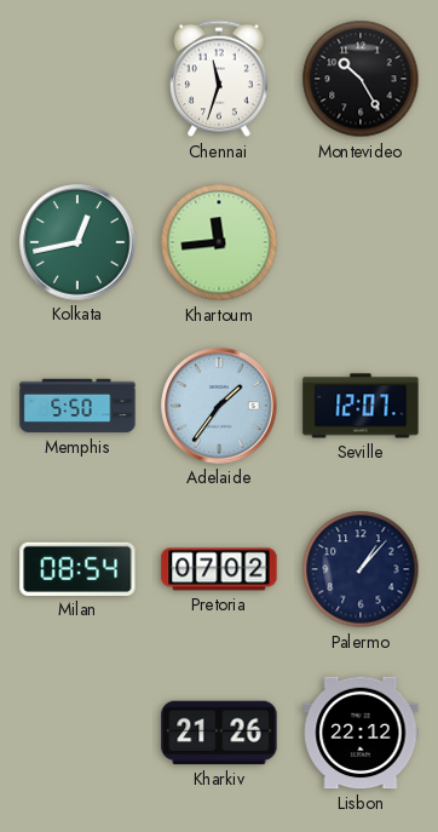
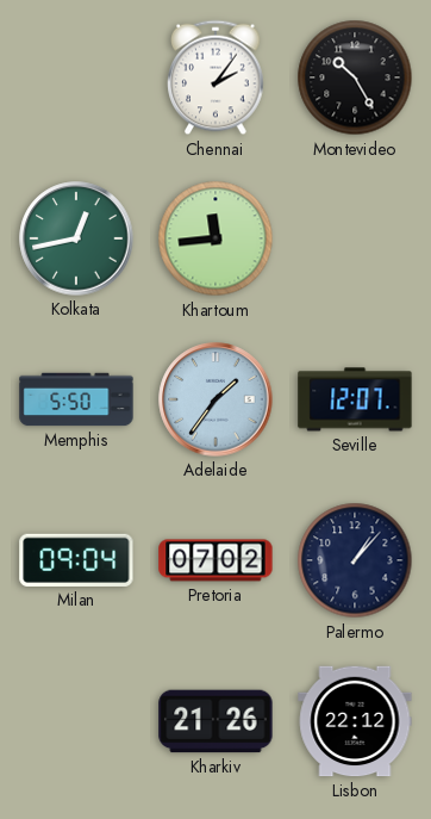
Chennai: 11:33 -> 2:06 (215, 77)
Milan: 08:54 -> 09:04 (76, 560)
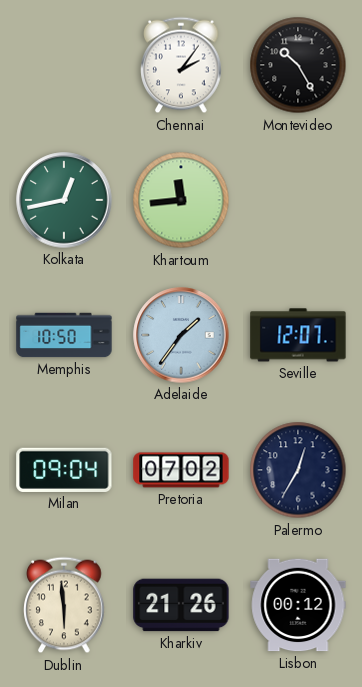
Memphis: 5:50 -> 10:50 (64, 335)
Palermo: 1:07 -> 12:35 (298, 470)
Dublin: none -> 5:59 (64, 605)
Lisbon: 22:12 -> 00:12 (298, 605)
